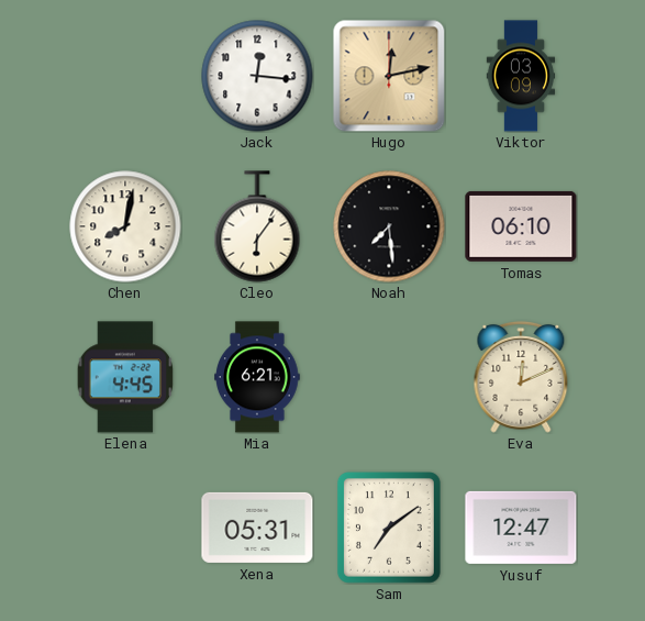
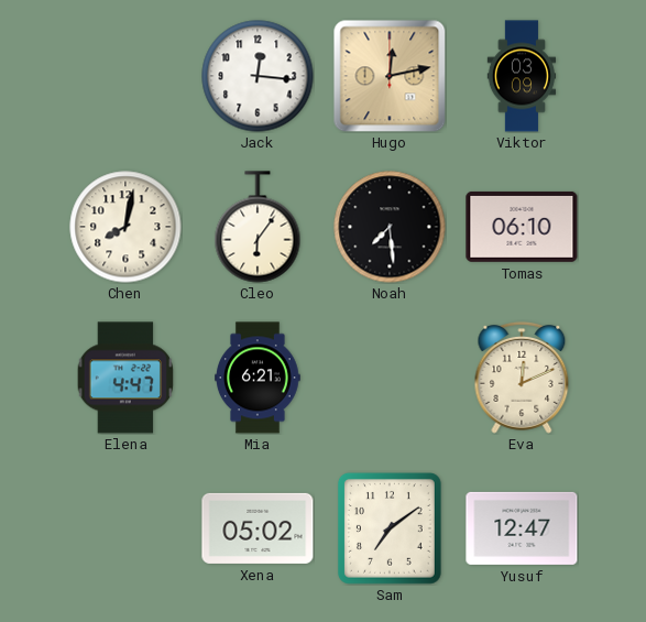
Elena: 4:45 -> 4:47 (125, 378)
Xena: 05:31 -> 05:02 (258, 528)
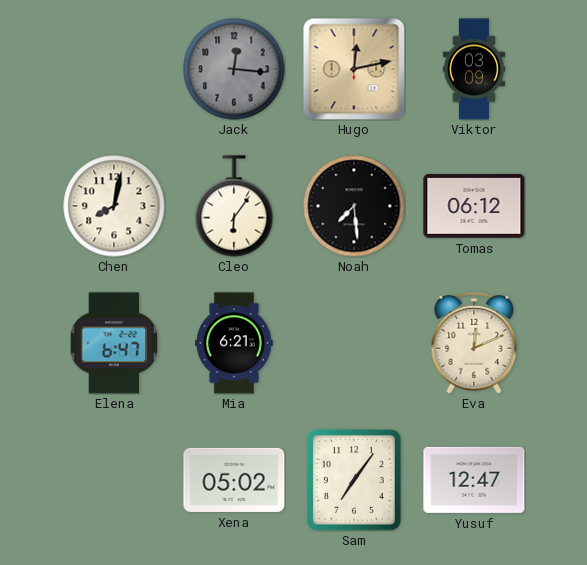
Jack dial: white -> grey (234, 69)
Tomas: 06:10 -> 06:12 (474, 206)
Elena: 4:47 -> 6:47 (114, 343)
Sam: 7:09 -> 7:06 (354, 480)
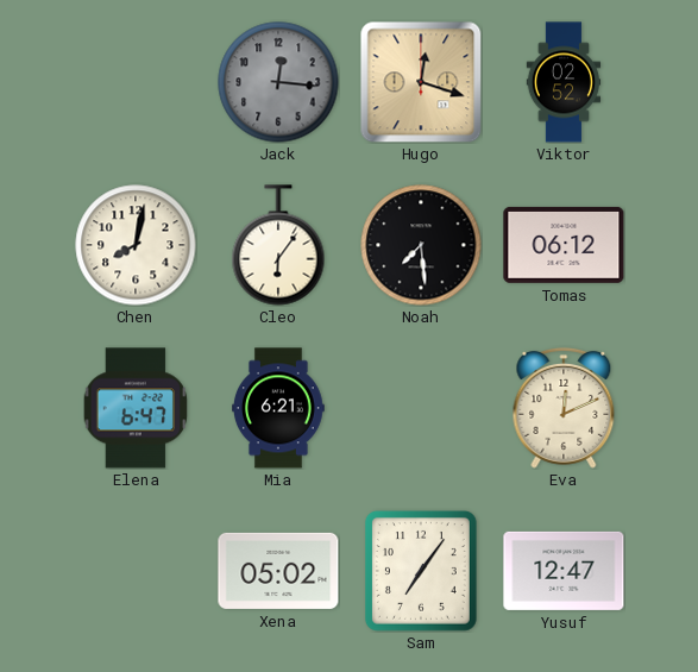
Hugo: 12:13 -> 12:18 (421, 82)
Viktor: 03:09 -> 02:52 (564, 82)
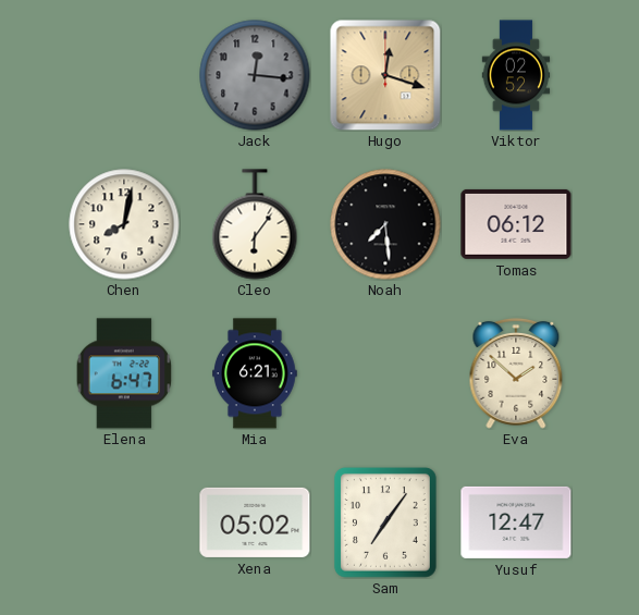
Eva: 12:11 -> 1:52 (516, 373)
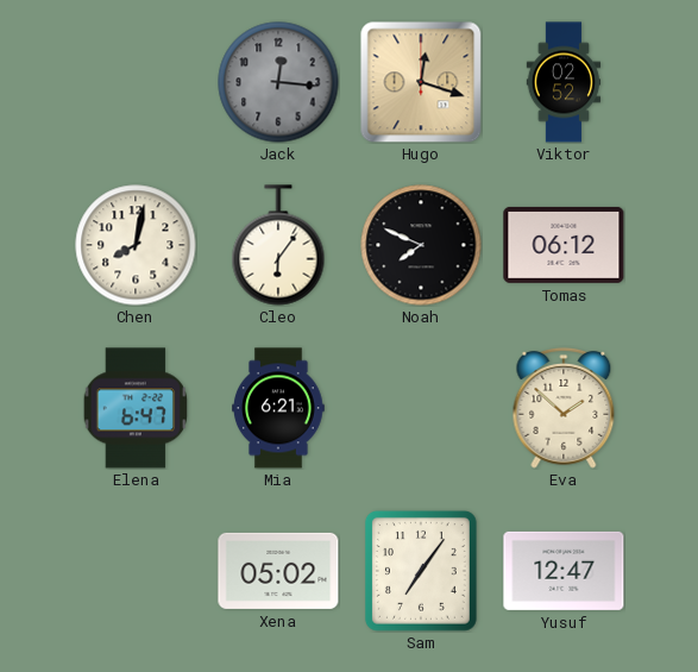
Noah: 7:29 -> 7:49 (421, 245)
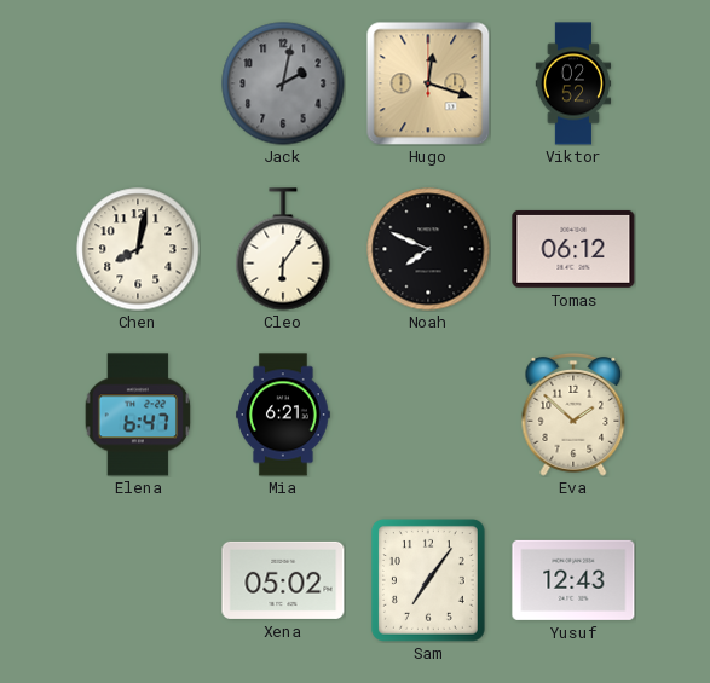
Jack: 12:16 -> 2:02 (283, 83)
Yusuf: 12:47 -> 12:43 (573, 580)
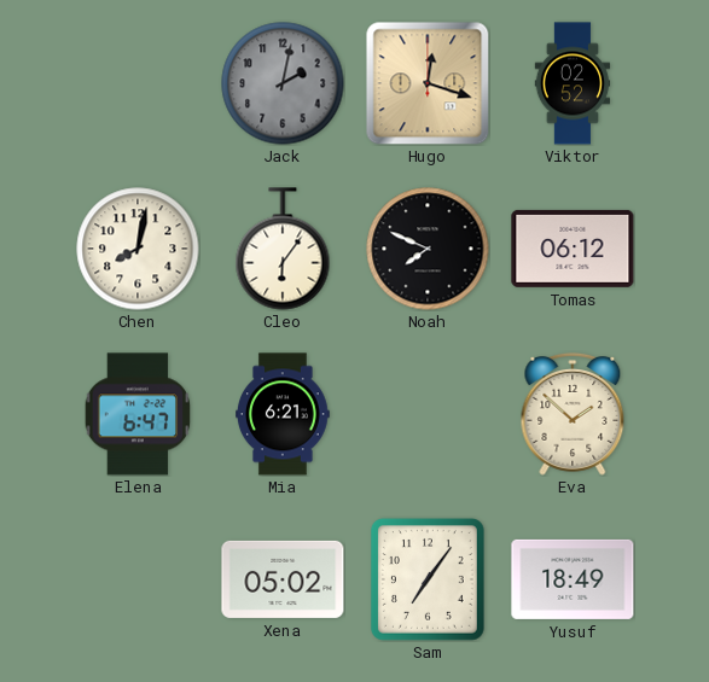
Yusuf: 12:43 -> 18:49 (573, 579)
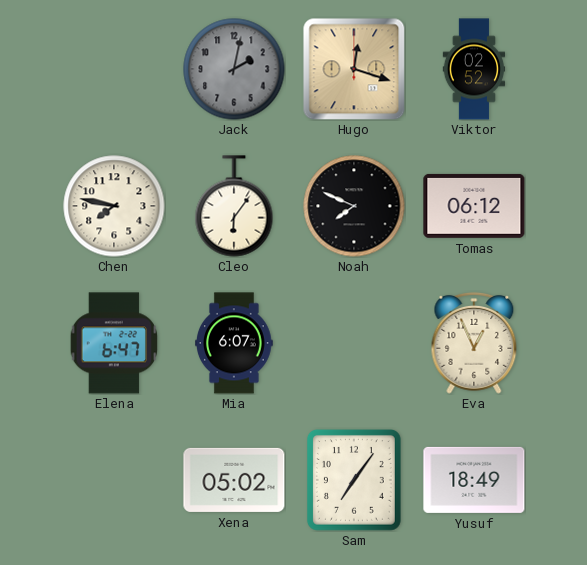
Chen: 8:02 -> 7:47 (114, 206)
Mia: 6:21 -> 6:07 (235, 343)
Eva: 1:52 -> 12:56 (474, 343)
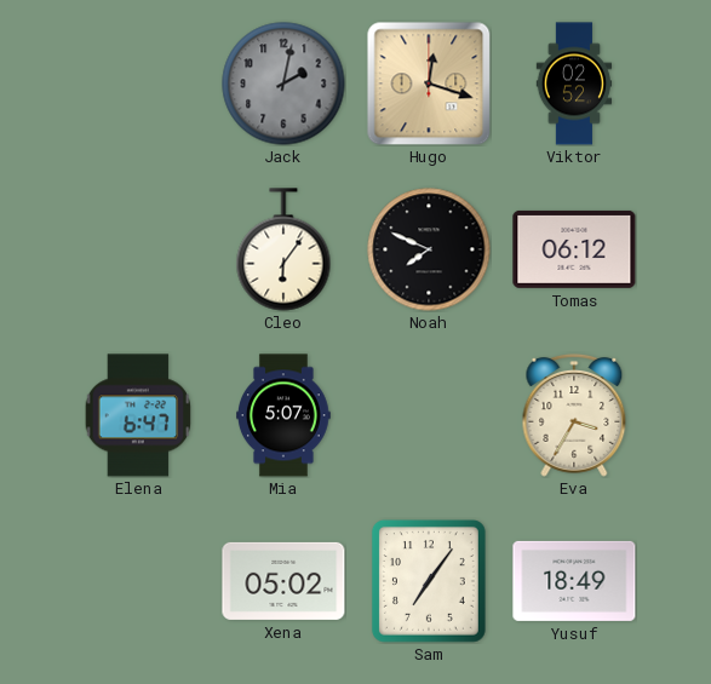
Chen: 7:47 -> none (114, 206)
Mia: 6:07 -> 5:07 (285, 415)
Eva: 12:56 -> 3:35 (574, 415)
